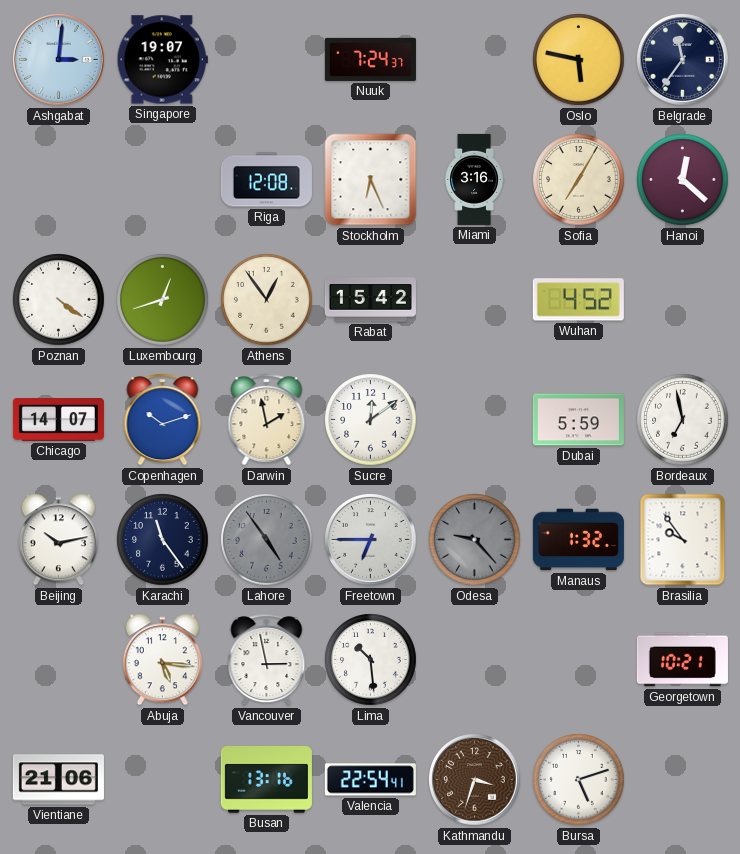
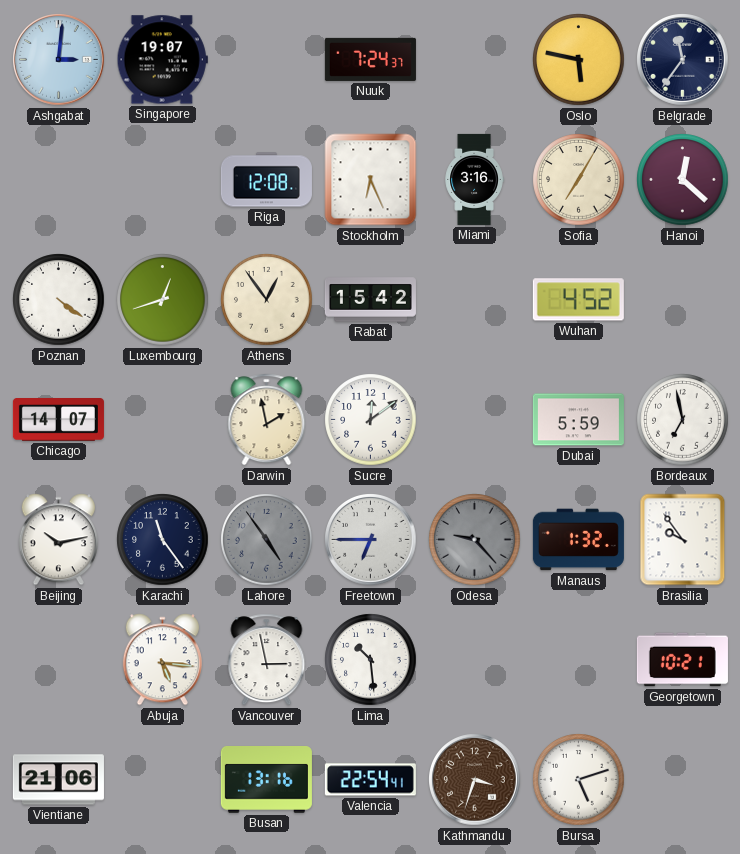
Copenhagen: 10:12 -> none (163, 420)
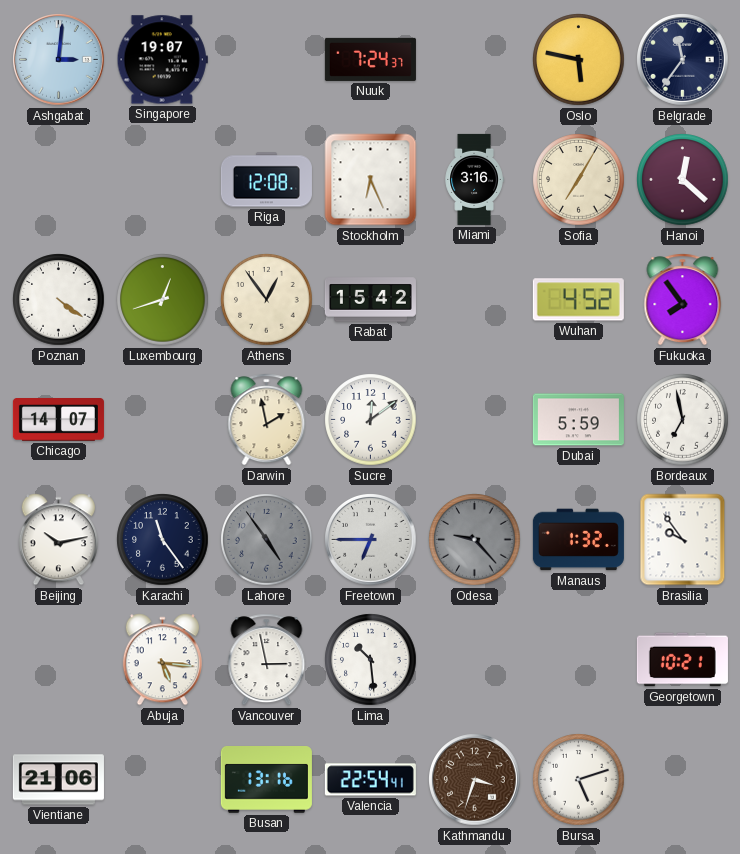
Fukuoka: none -> 7:54 (683, 300)
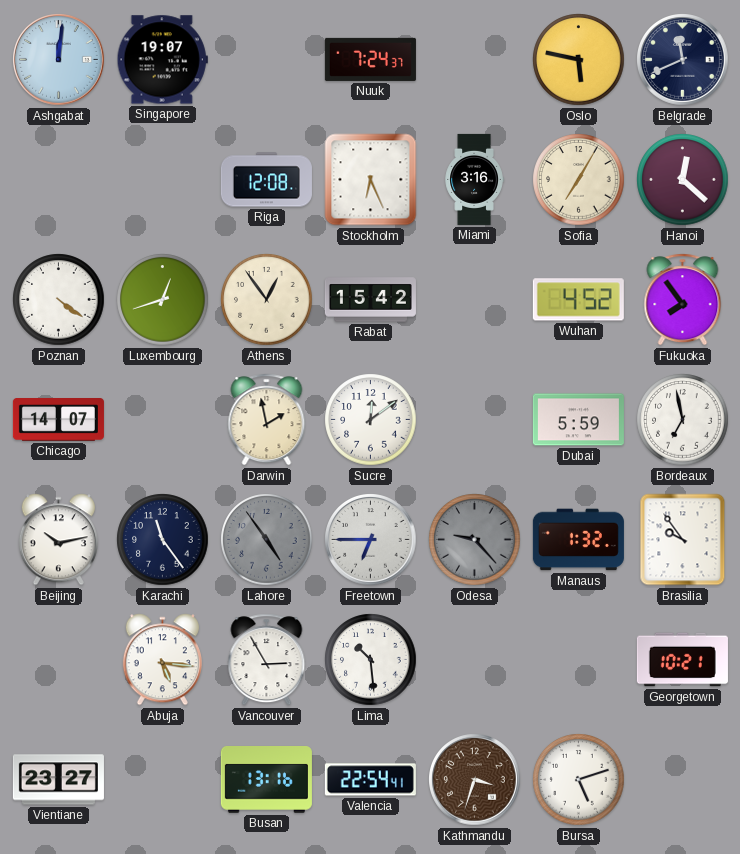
Ashgabat: 3:01 -> 12:01 (59, 60)
Belgrade: 11:36 -> 11:41 (683, 60)
Vancouver: 2:58 -> 2:55 (267, 660)
Vientiane: 21:06 -> 23:27 (58, 780)
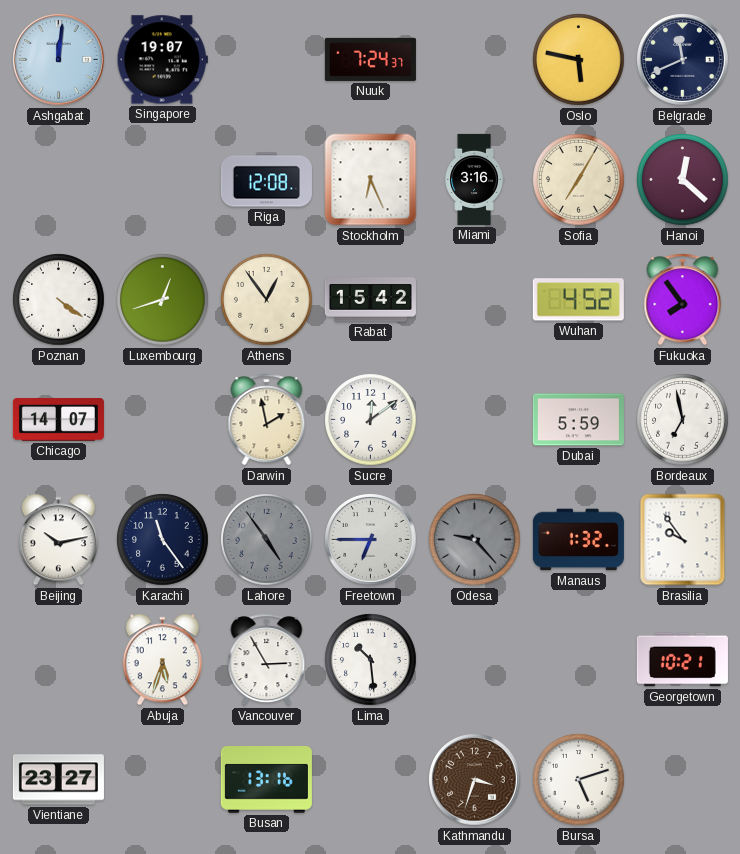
Abuja: 5:16 -> 5:33 (162, 660)
Valencia: 22:54 -> none (370, 780)
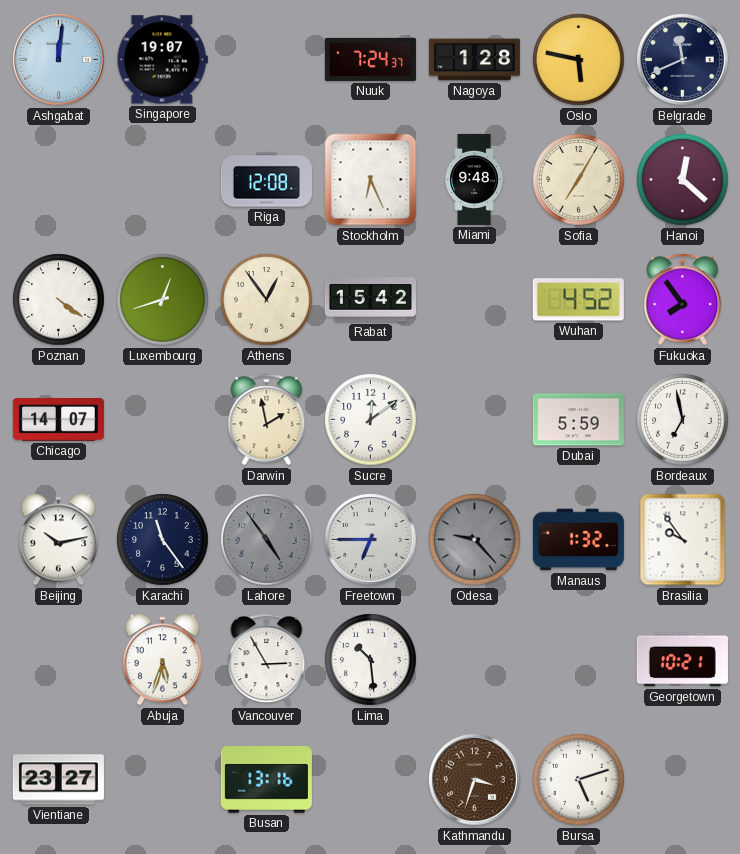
Nagoya: none -> 1:28 (474, 60)
Miami: 3:16 -> 9:48 (474, 179)
